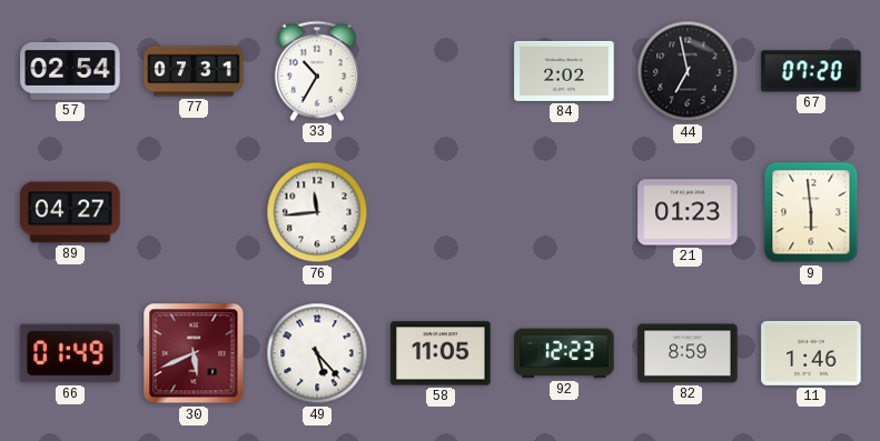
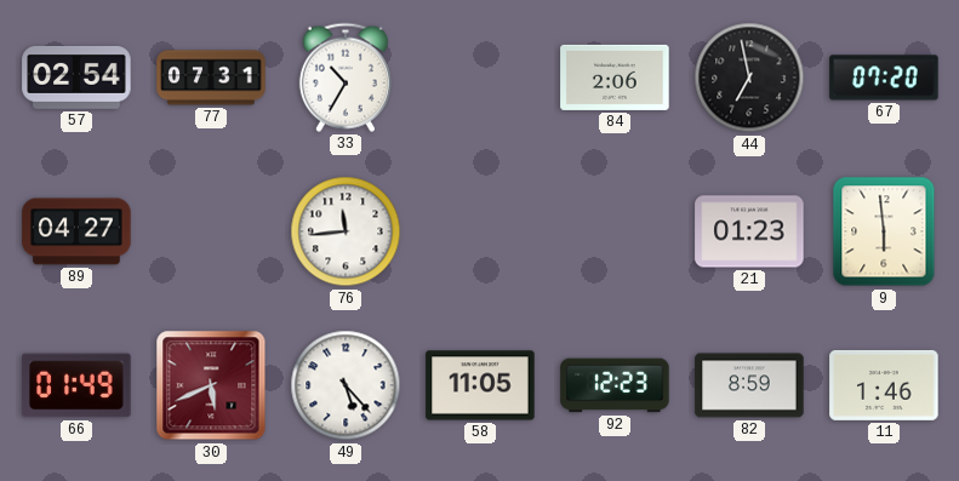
84: 2:02 -> 2:06 (615, 78)
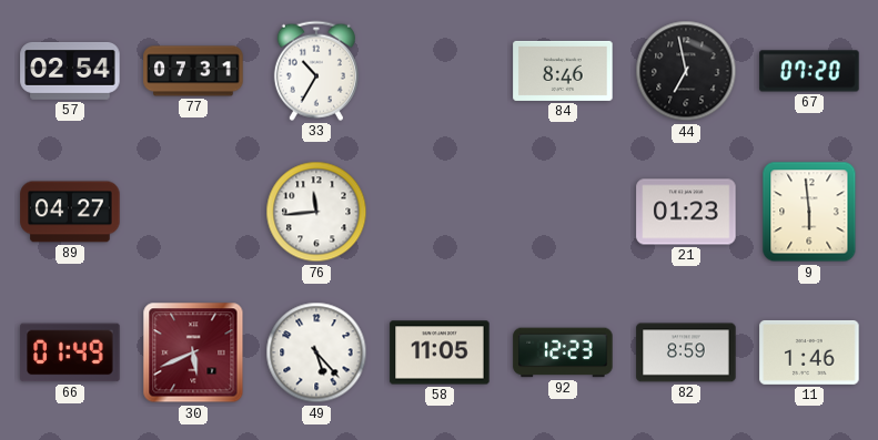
84: 2:06 -> 8:46 (563, 71)
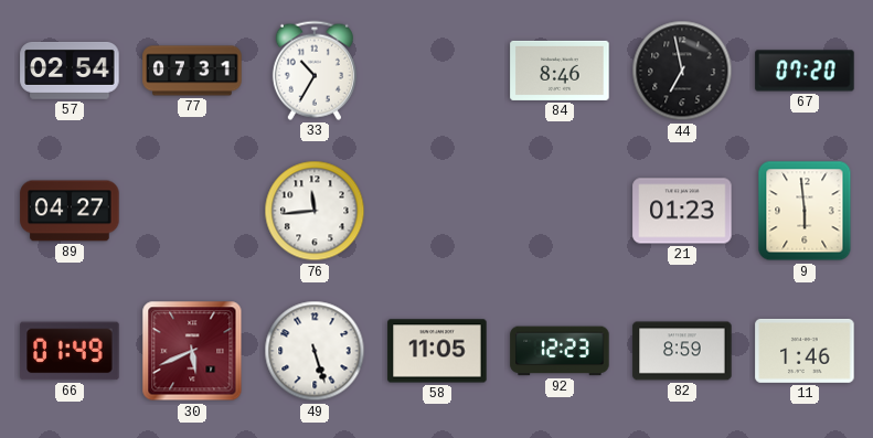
49: 5:23 -> 5:27 (315, 351)
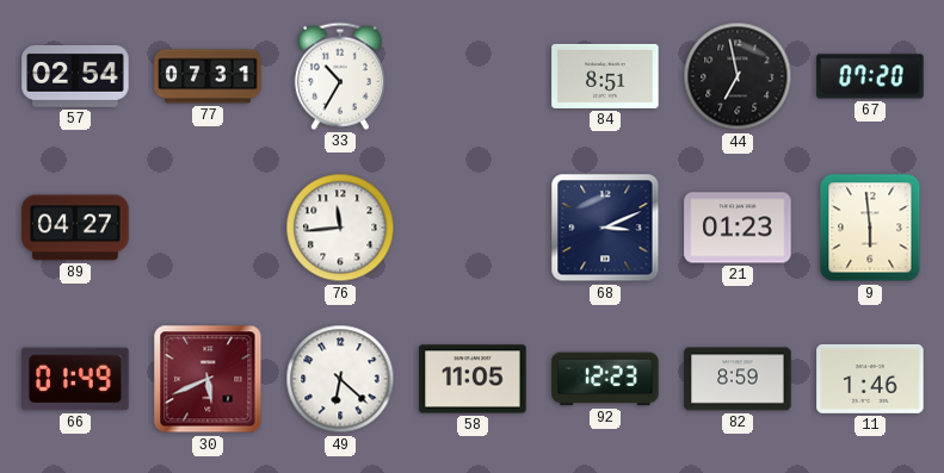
84: 8:46 -> 8:51 (605, 76)
68: none -> 3:11 (605, 228)
49: 5:27 -> 6:22 (340, 379)
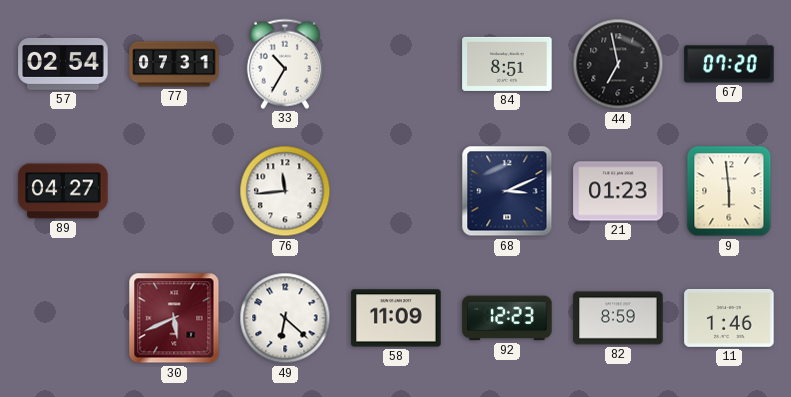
66: 01:49 -> none (75, 379)
58: 11:05 -> 11:09 (396, 318)
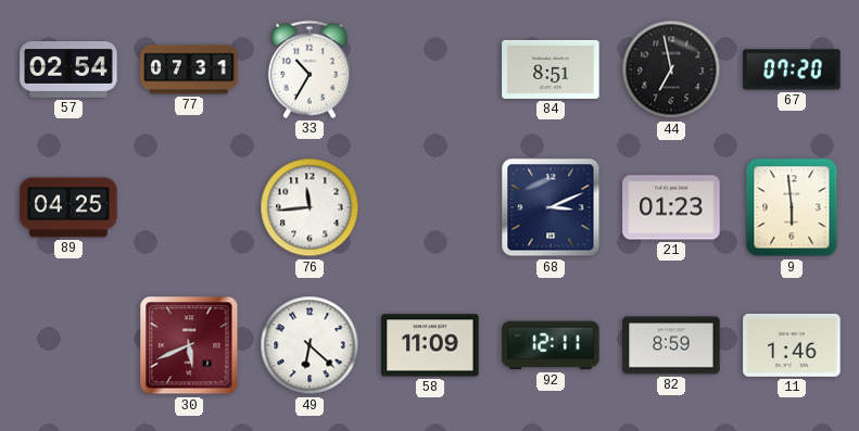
89: 04:27 -> 04:25 (68, 207)
92: 12:23 -> 12:11 (551, 345)
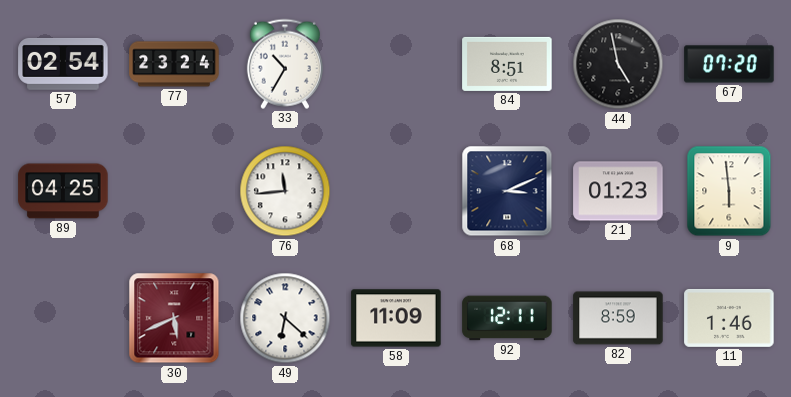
77: 07:31 -> 23:24 (174, 64)
44: 6:58 -> 4:58 (618, 64)
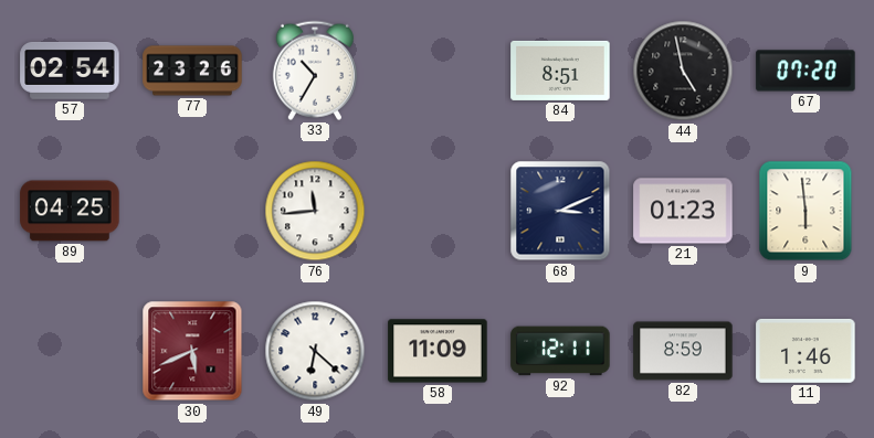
77: 23:24 -> 23:26 (192, 71)
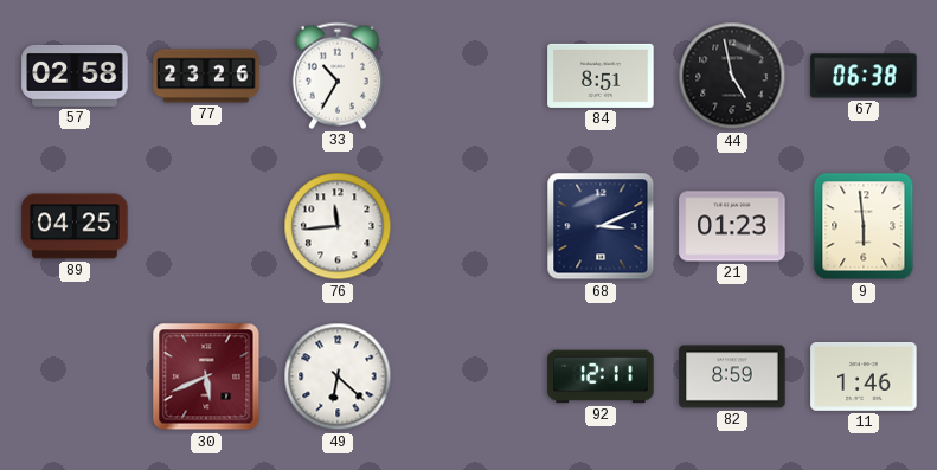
57: 02:54 -> 02:58 (75, 76)
67: 07:20 -> 06:38 (864, 76)
58: 11:09 -> none (438, 351)
